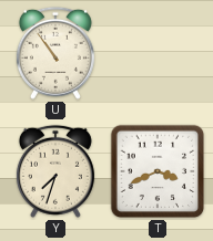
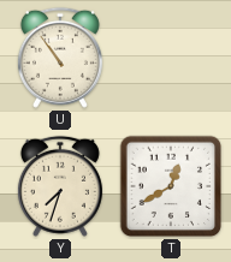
T: 3:41 -> 12:40 (171, 186)
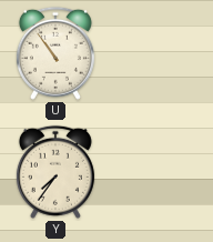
Y: 7:33 -> 7:36 (55, 172)
T: 12:40 -> none (171, 186)
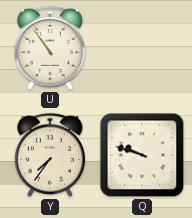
Q: none -> 9:48 (142, 155)
